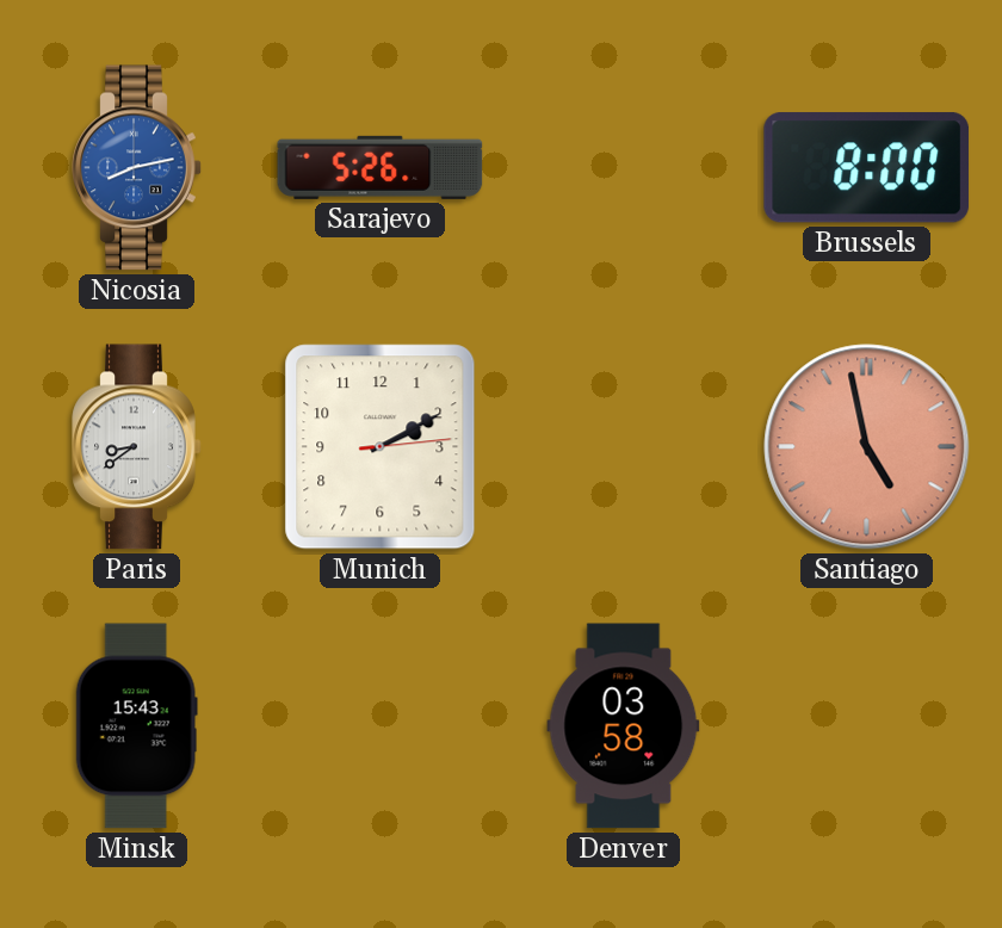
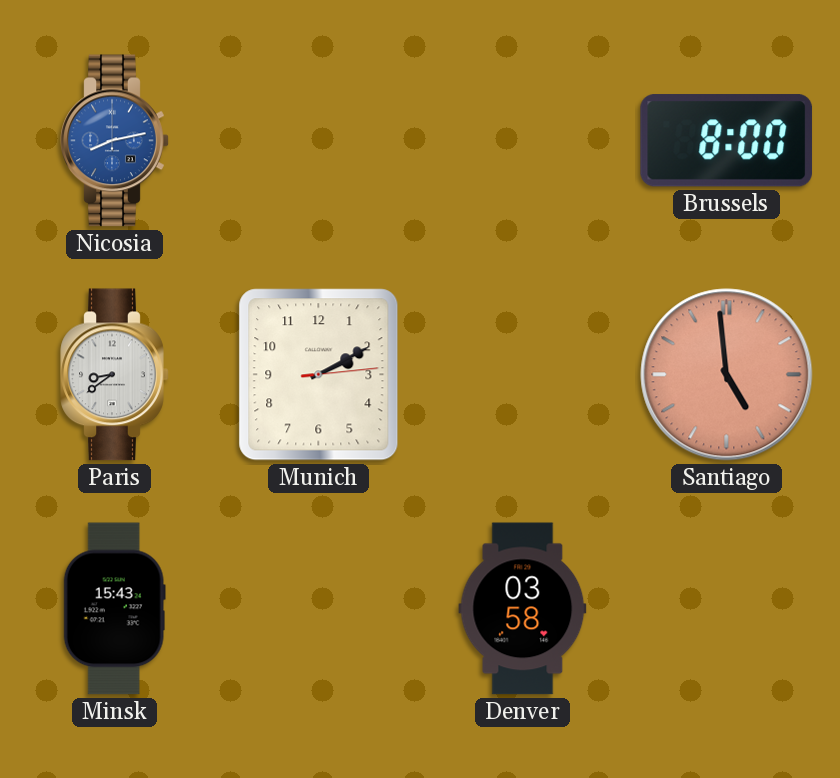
Sarajevo: 5:26 -> none (381, 167)
Santiago: 4:58 -> 4:59 (727, 375)
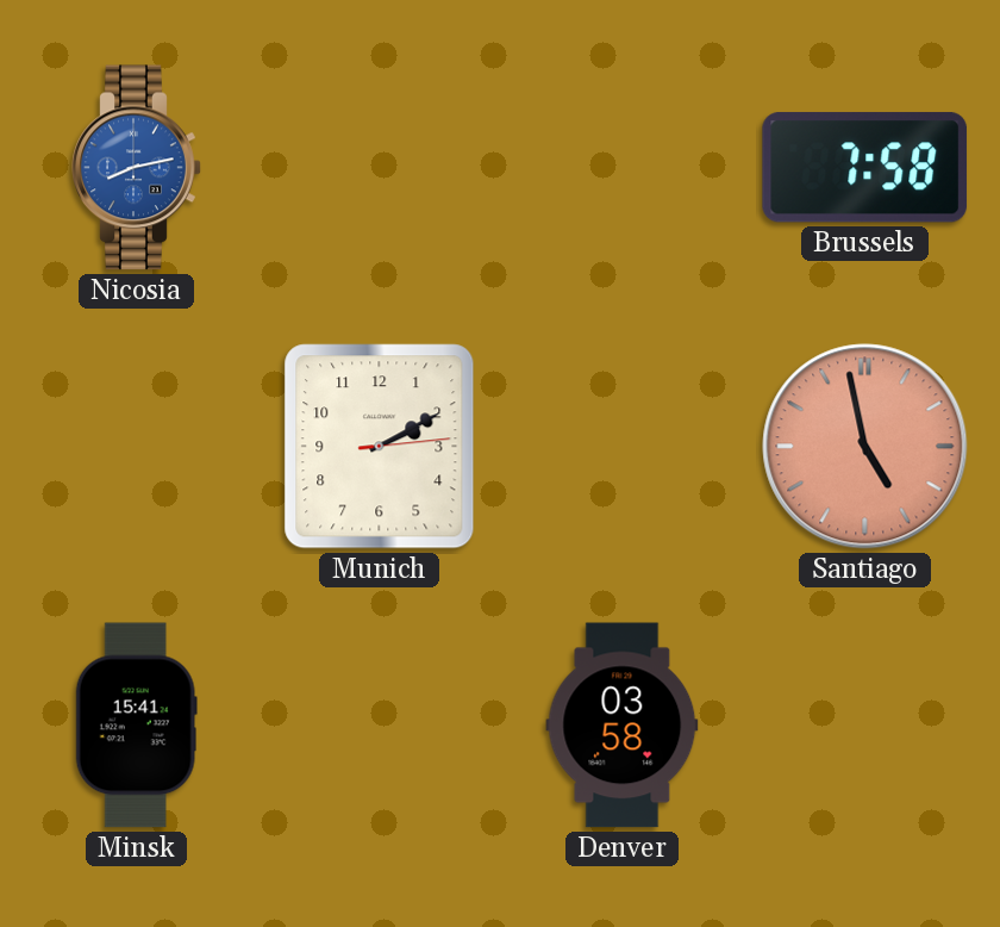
Brussels: 8:00 -> 7:58 (865, 168)
Paris: 8:39 -> none (115, 375)
Santiago: 4:59 -> 4:58 (865, 447)
Minsk: 15:43 -> 15:41 (136, 726)
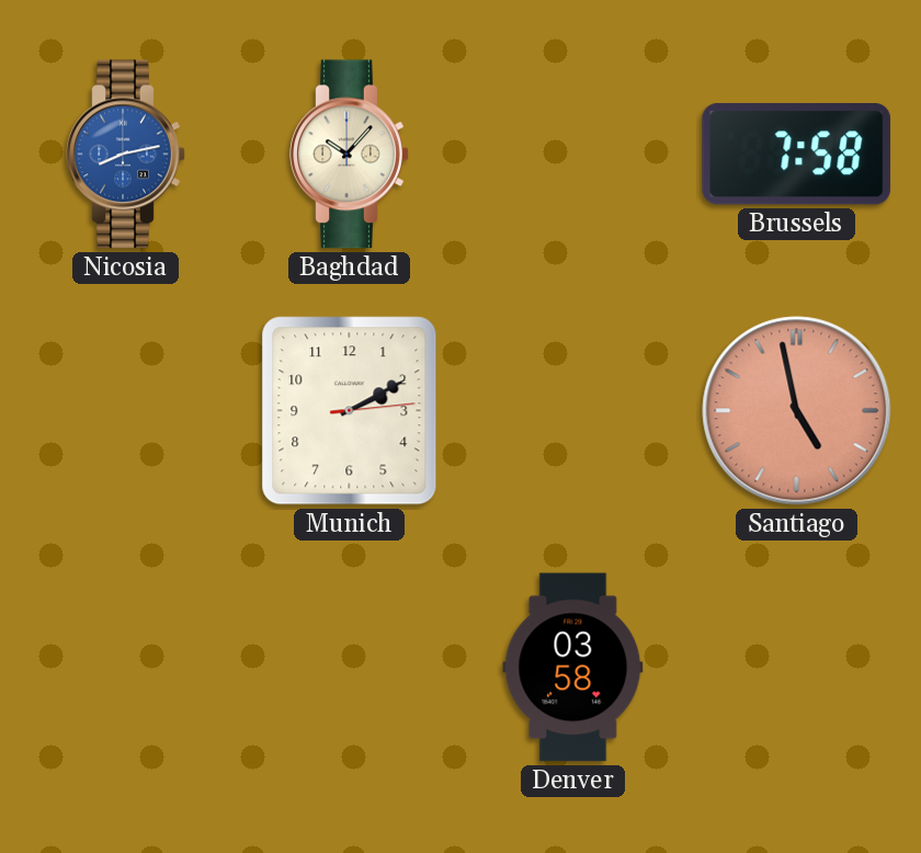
Baghdad: none -> 10:07 (350, 155)
Minsk: 15:41 -> none (136, 726)
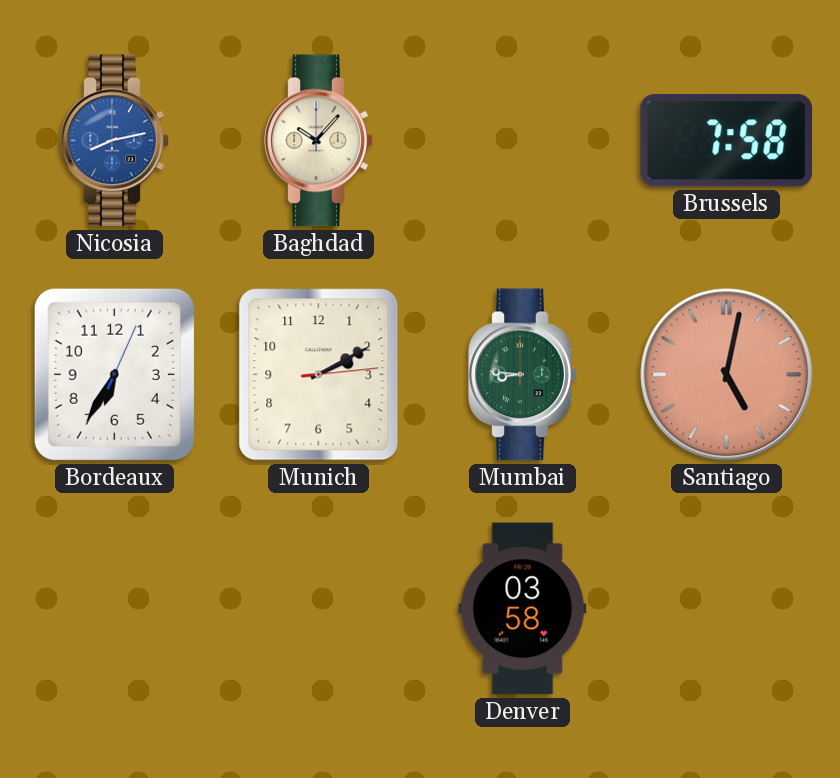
Bordeaux: none -> 6:35 (114, 374)
Mumbai: none -> 8:46 (523, 375)
Santiago: 4:58 -> 5:02 (727, 375)
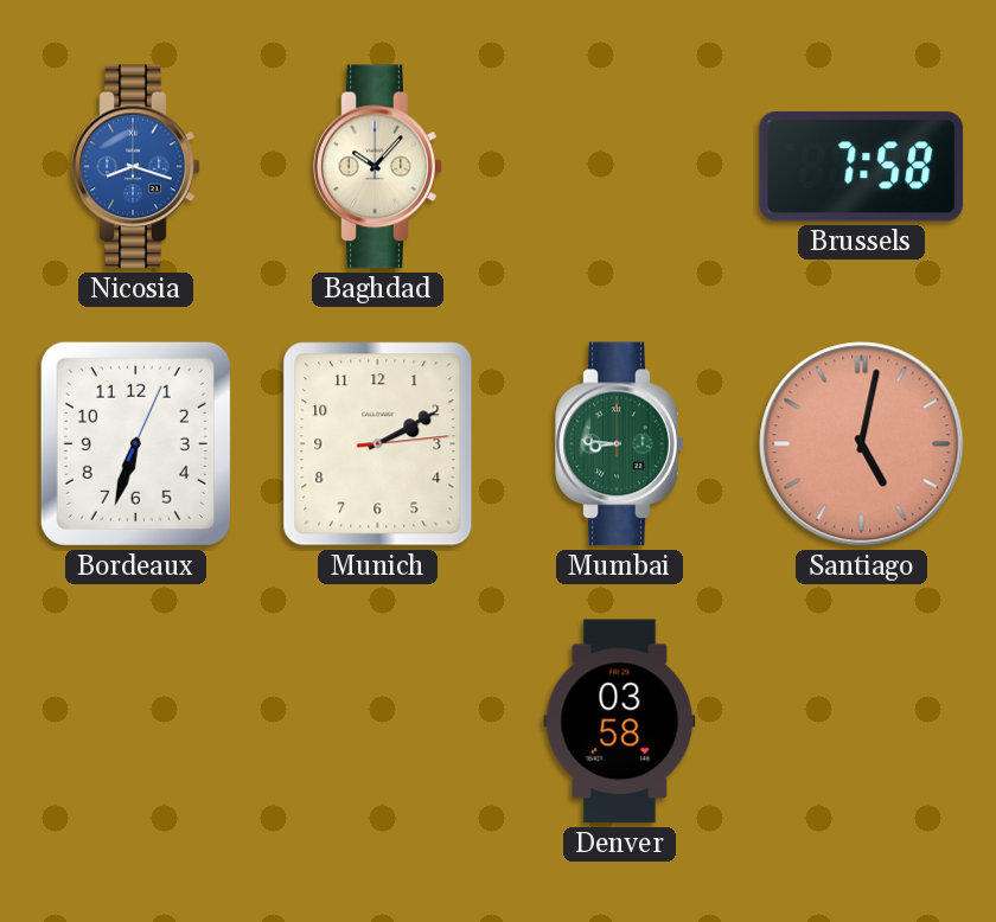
Nicosia: 8:13 -> 8:18 (136, 167)
Bordeaux: 6:35 -> 6:33 (135, 443)
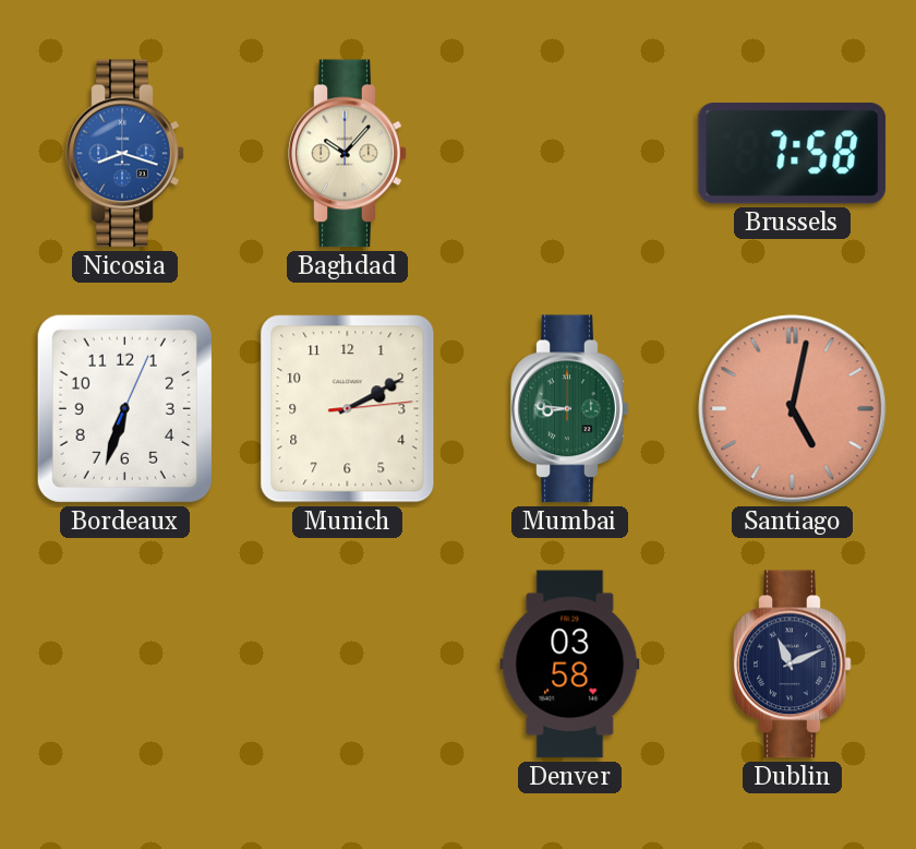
Dublin: none -> 11:11 (793, 665)
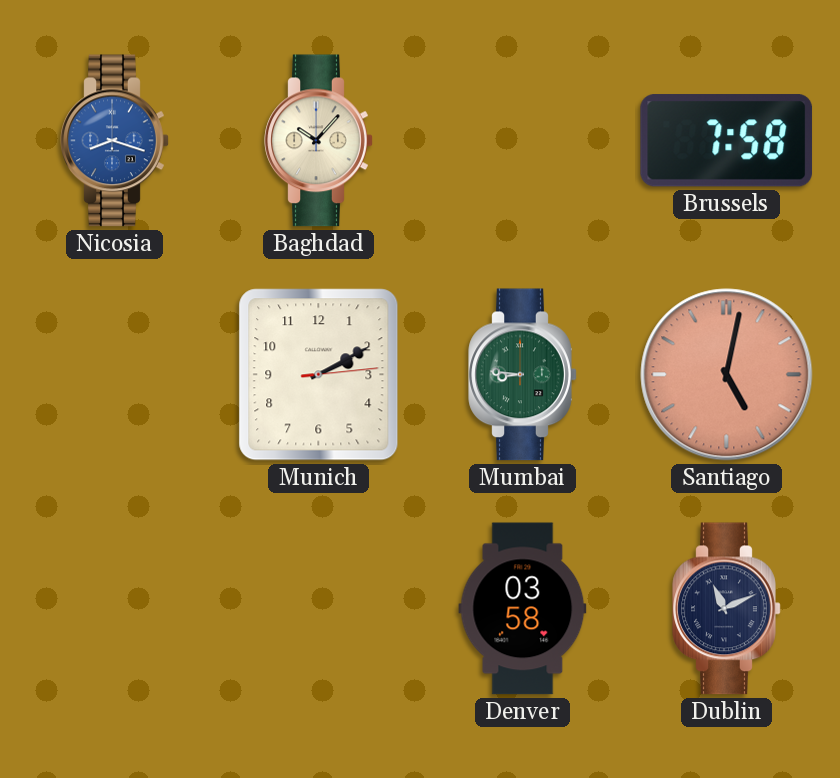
Bordeaux: 6:33 -> none (124, 408)
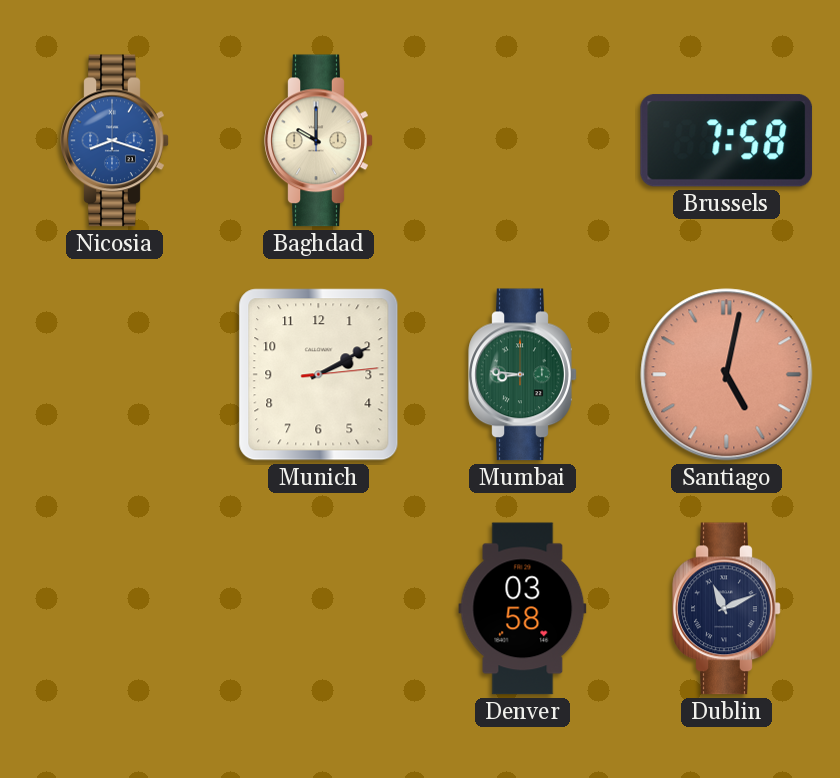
Baghdad: 10:07 -> 10:00 (319, 141)
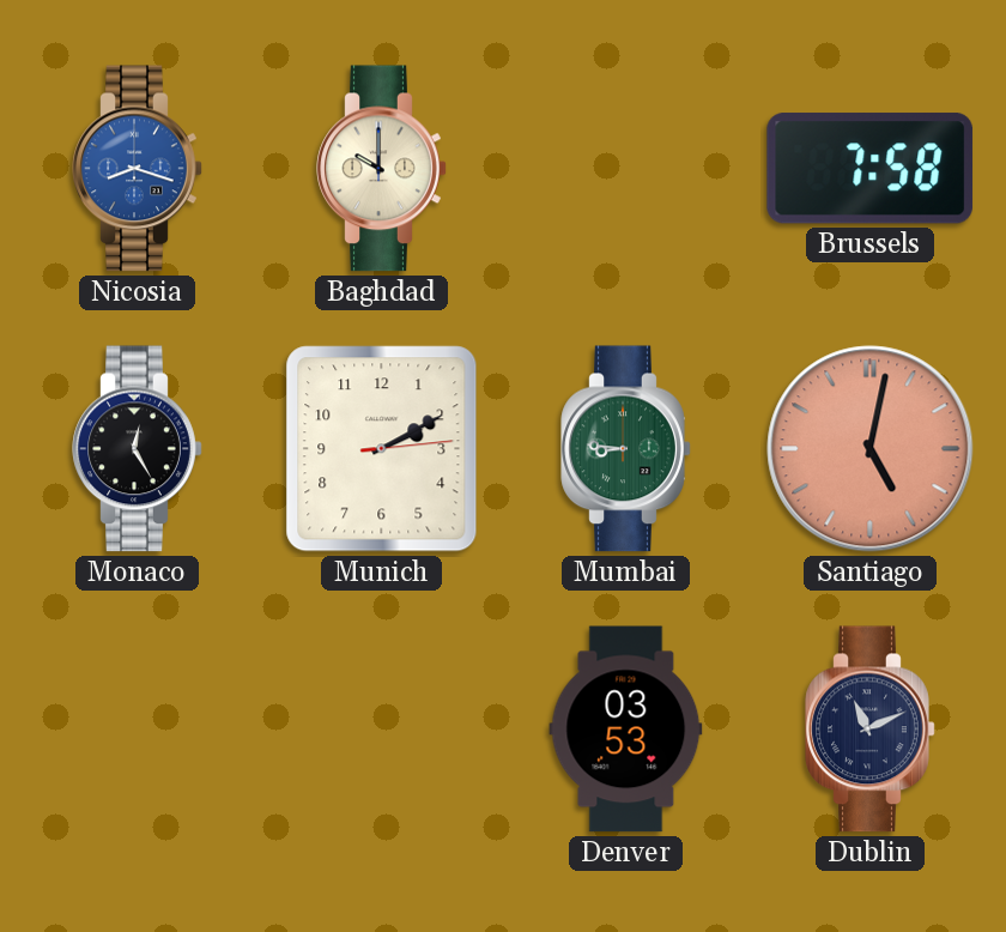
Monaco: none -> 12:25 (138, 449)
Denver: 03:58 -> 03:53 (626, 730)
